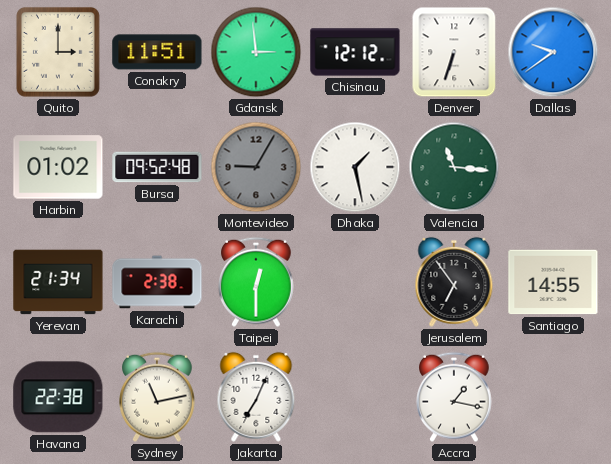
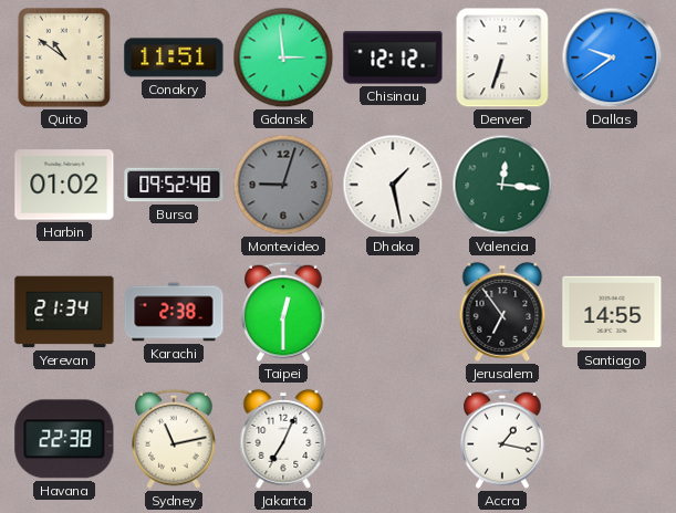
Quito: 3:00 -> 10:51 (64, 57)
Montevideo: 9:05 -> 9:03 (283, 185)
Valencia: 11:16 -> 12:16 (502, 185)
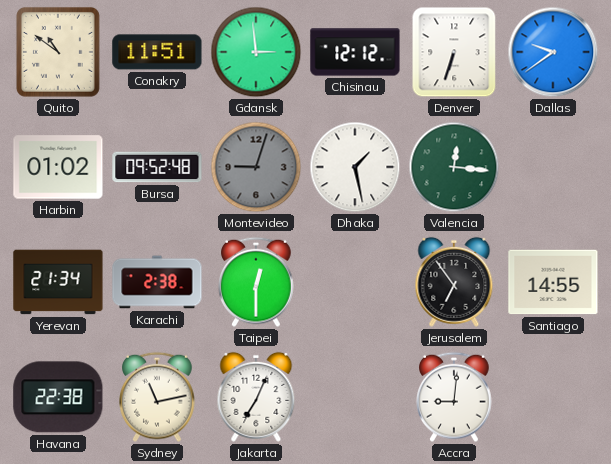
Accra: 1:17 -> 9:01 (455, 397)
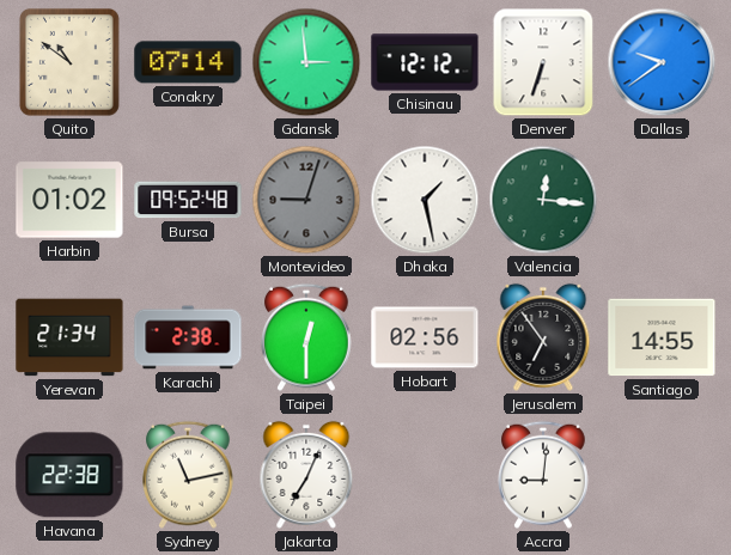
Conakry: 11:51 -> 07:14 (188, 62)
Hobart: none -> 02:56 (425, 337)
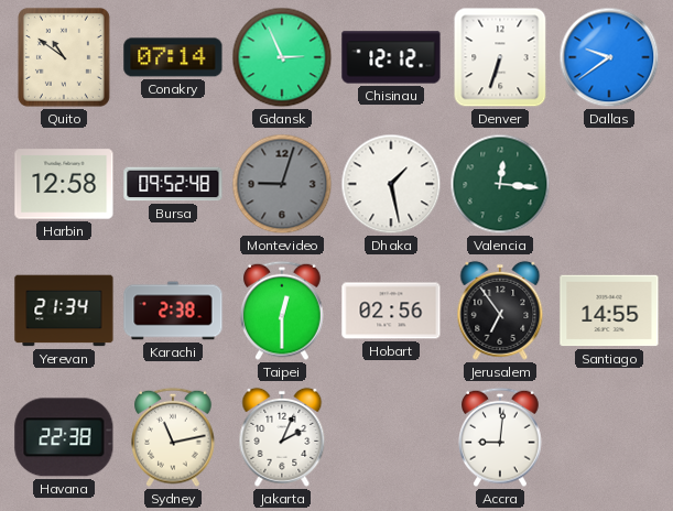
Gdansk: 2:59 -> 2:56 (282, 57)
Harbin: 01:02 -> 12:58 (64, 184)
Jakarta: 7:04 -> 2:04 (282, 437)
